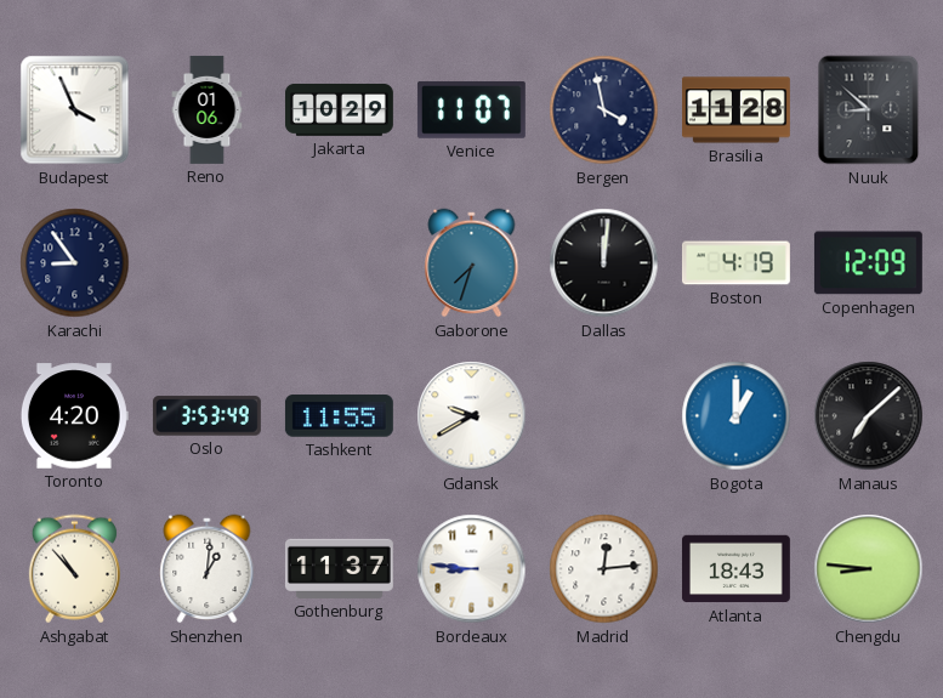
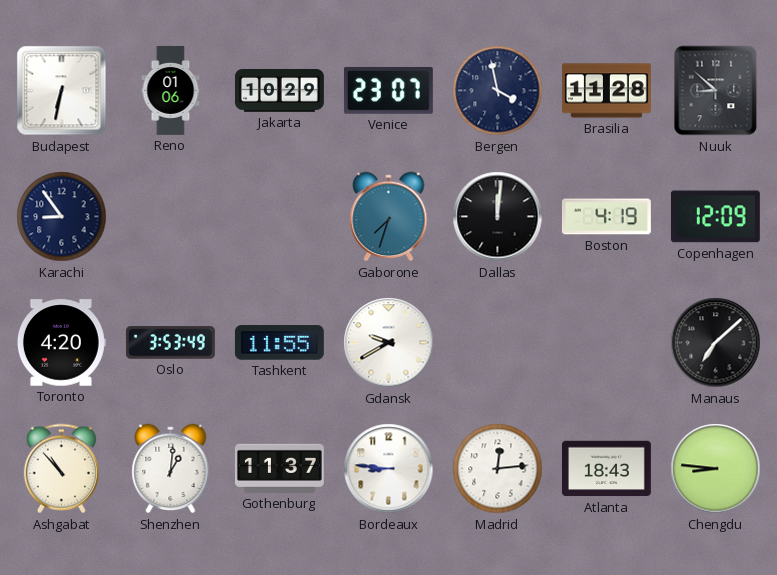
Budapest: 3:56 -> 6:32 (62, 91)
Venice: 11:07 -> 23:07 (388, 91)
Bogota: 1:00 -> none (737, 416)
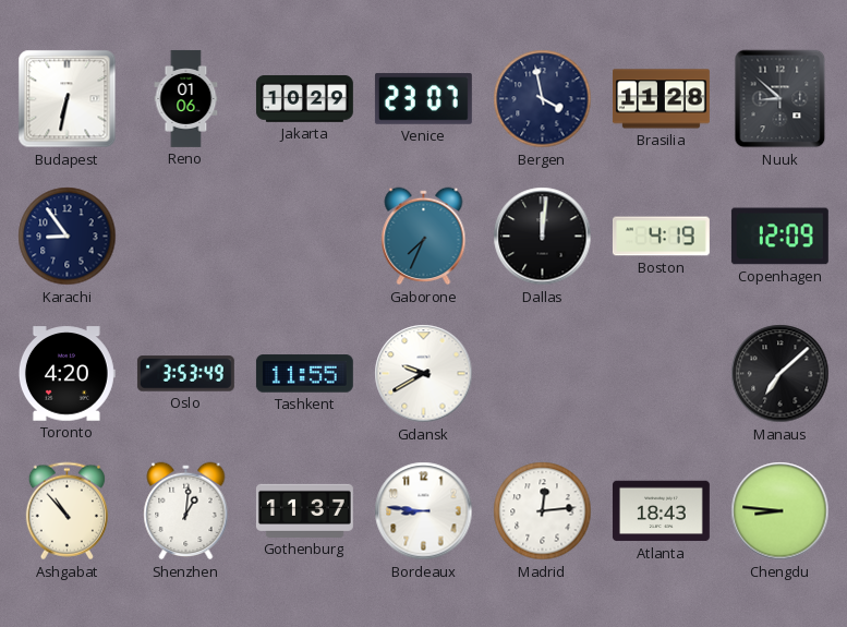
Gaborone: 7:33 -> 7:34 (424, 237)
